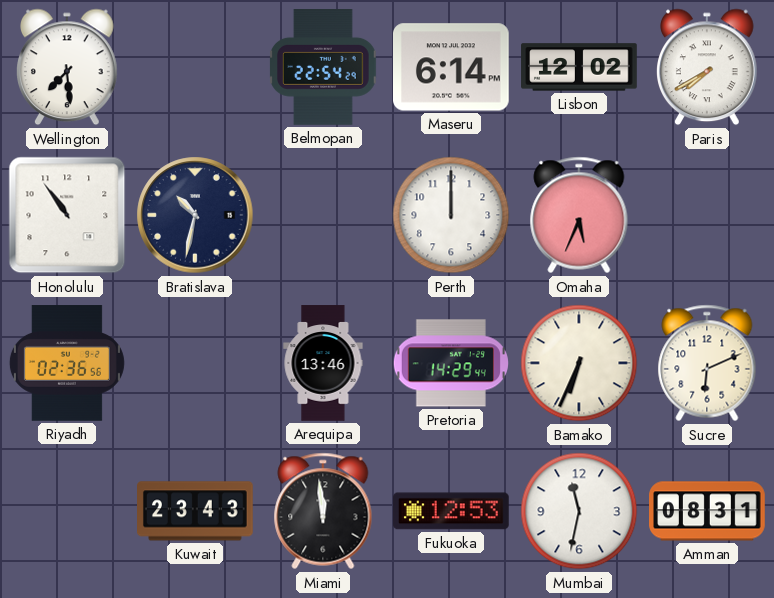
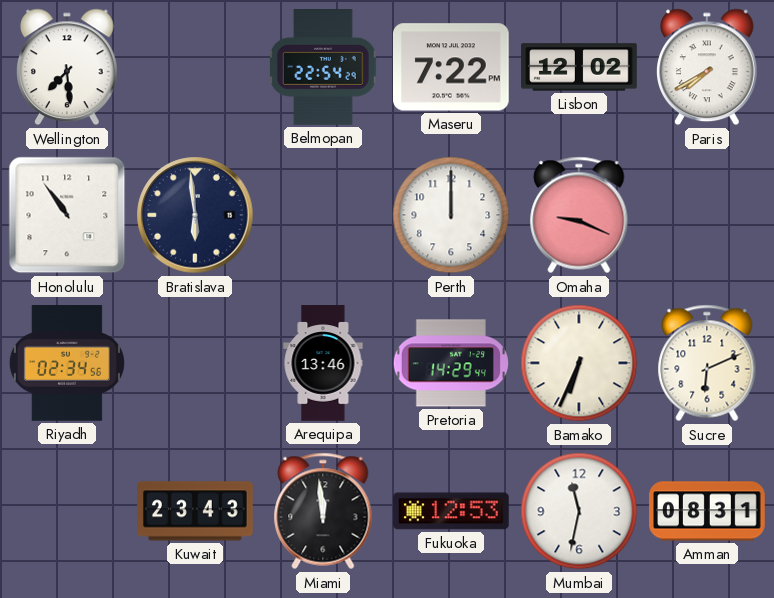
Maseru: 6:14 -> 7:22 (452, 67)
Bratislava: 10:32 -> 5:59 (195, 215)
Omaha: 5:34 -> 9:19 (579, 215)
Riyadh: 02:36 -> 02:34 (67, 363)
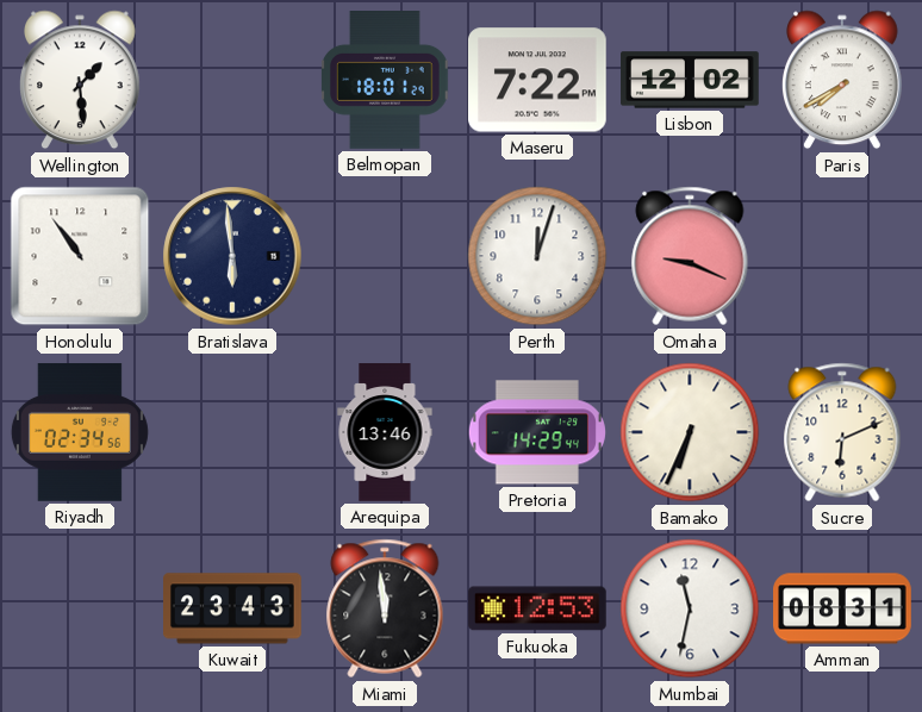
Wellington: 7:29 -> 1:29 (81, 80)
Belmopan: 22:54 -> 18:01 (385, 81)
Perth: 12:00 -> 12:03 (537, 256)
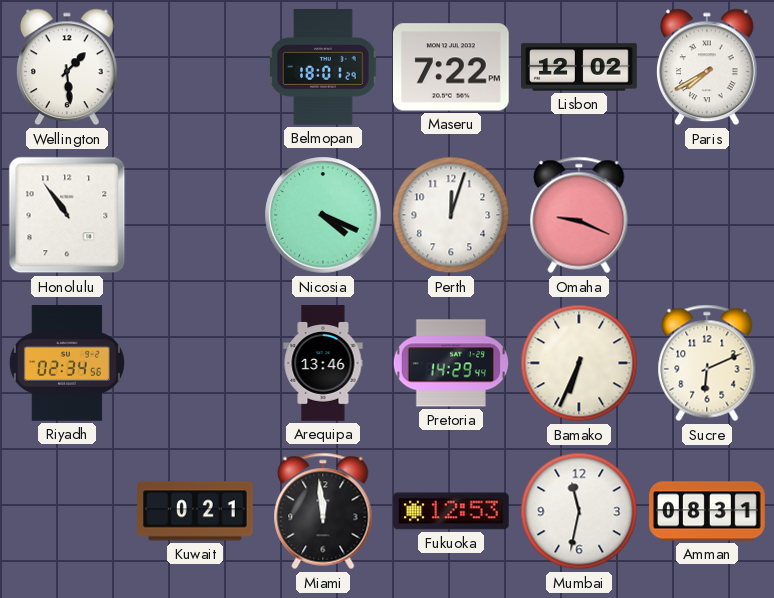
Bratislava: 5:59 -> none (232, 256)
Nicosia: none -> 4:19 (323, 215)
Kuwait: 23:43 -> 0:21 (196, 511)
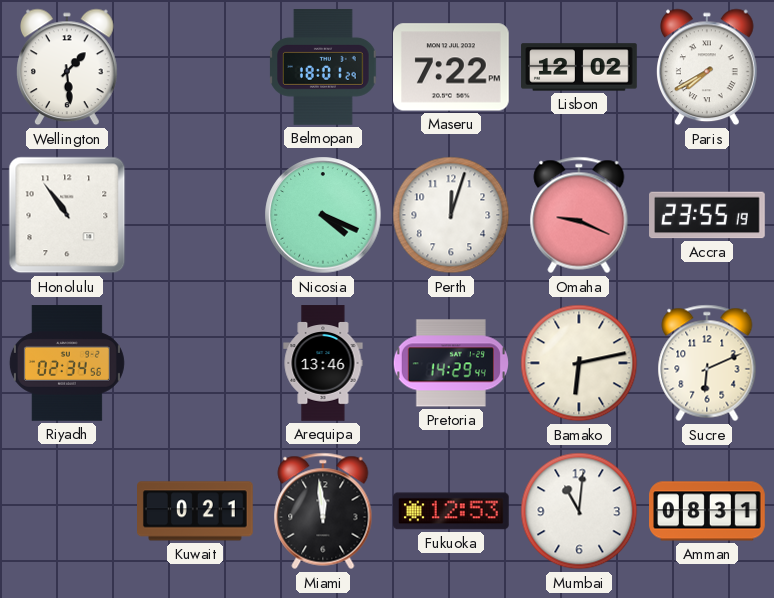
Accra: none -> 23:55 (707, 215)
Bamako: 6:34 -> 6:13 (579, 363)
Mumbai: 11:32 -> 11:01 (579, 511)
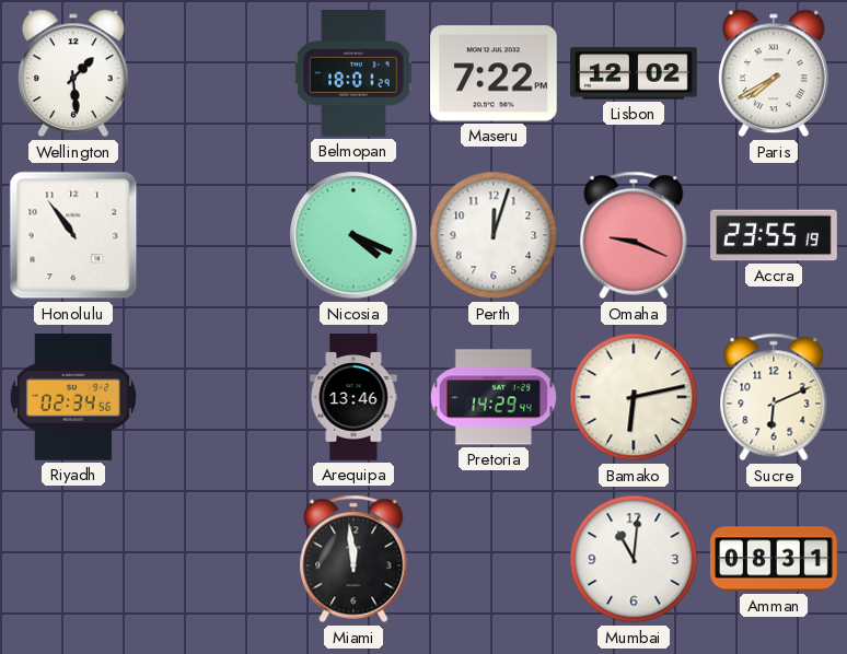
Kuwait: 0:21 -> none (196, 511)
Fukuoka: 12:53 -> none (452, 511)
